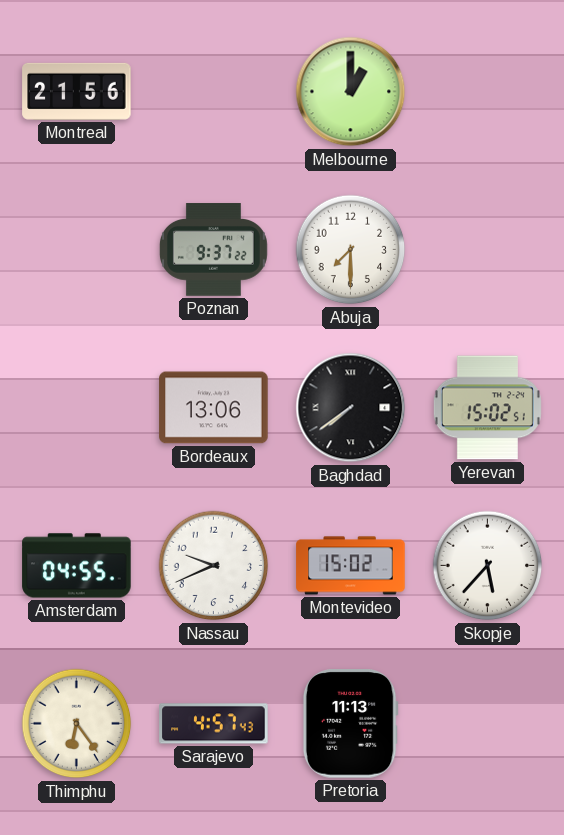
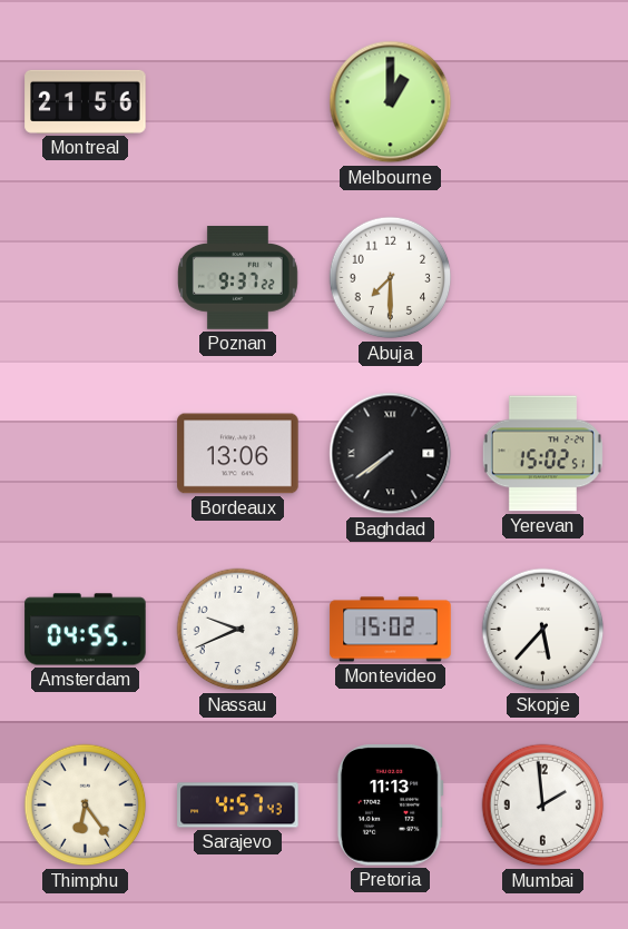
Mumbai: none -> 1:59 (543, 806)
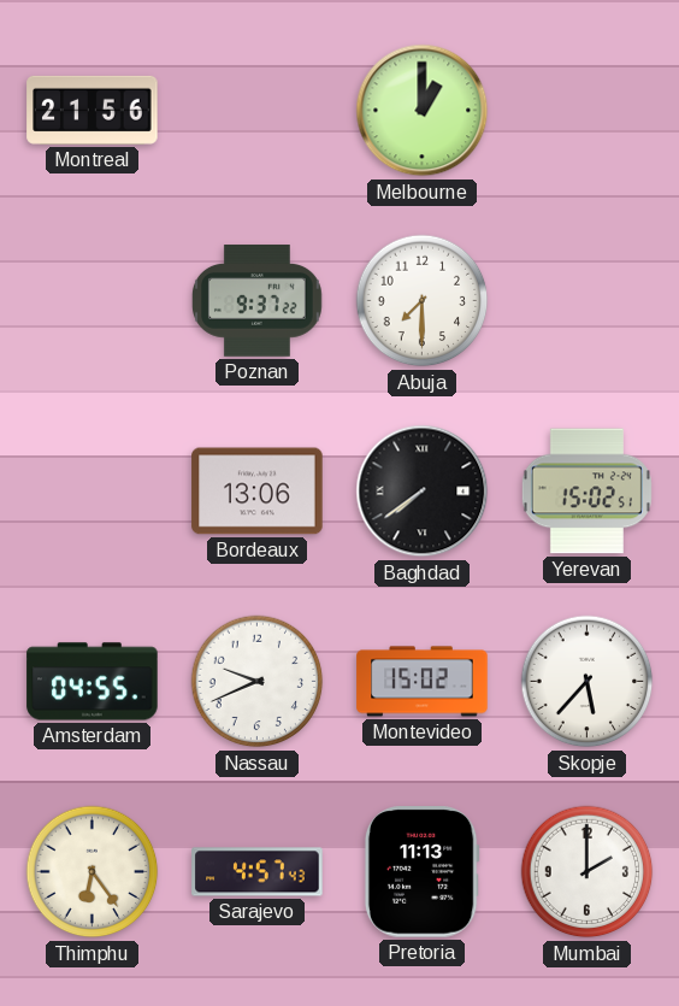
Mumbai: 1:59 -> 2:00 (588, 872)
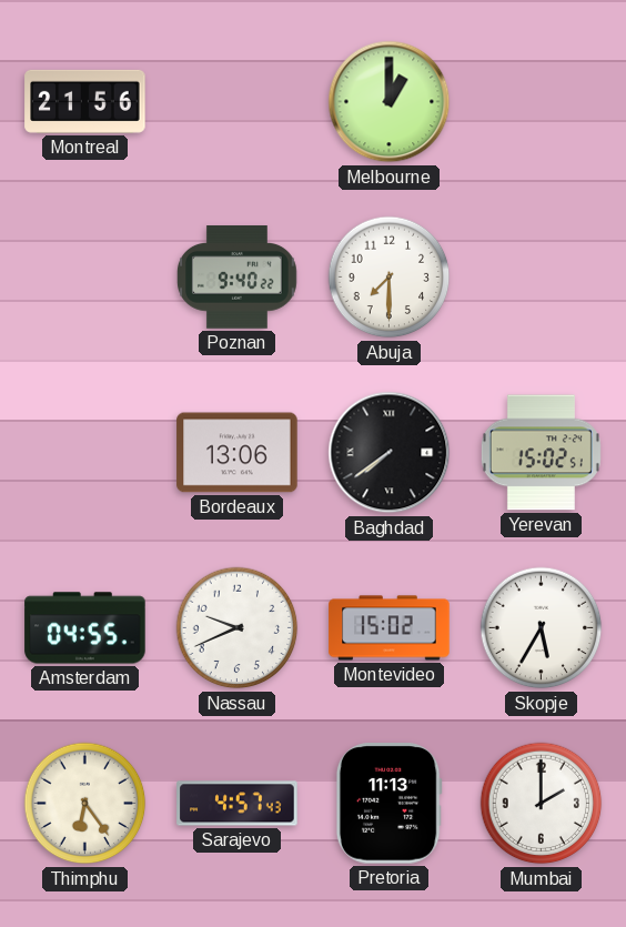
Poznan: 9:37 -> 9:40 (236, 278)
Skopje: 5:37 -> 5:35 (542, 628)
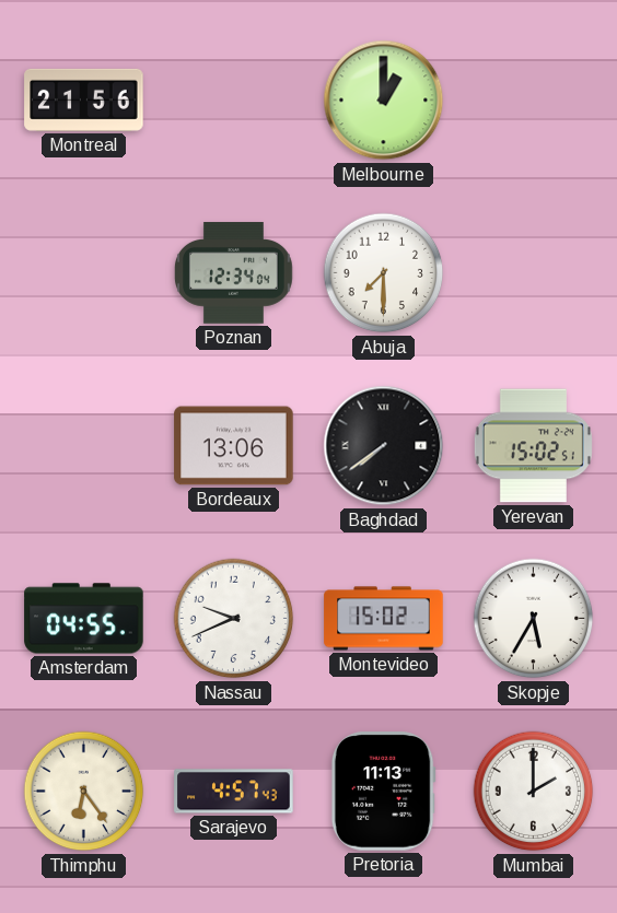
Poznan: 9:40 -> 12:34 (233, 273)
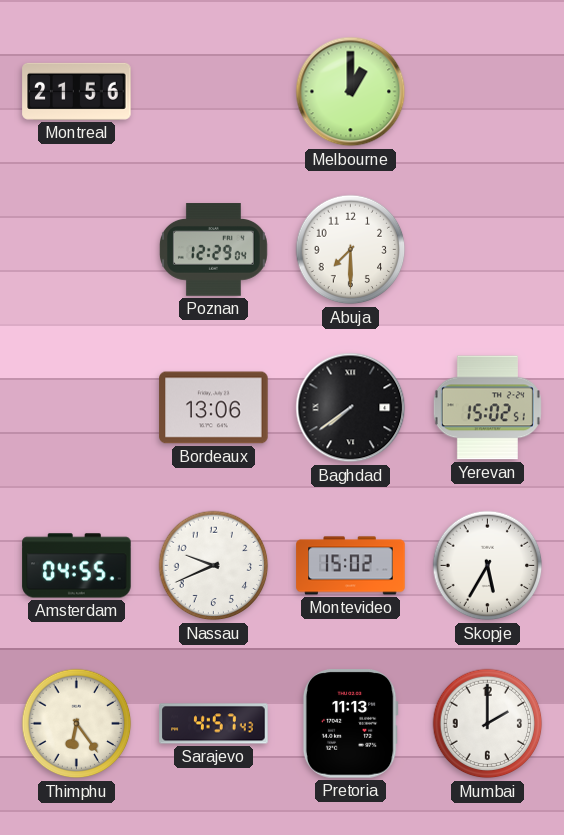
Poznan: 12:34 -> 12:29 (213, 250)
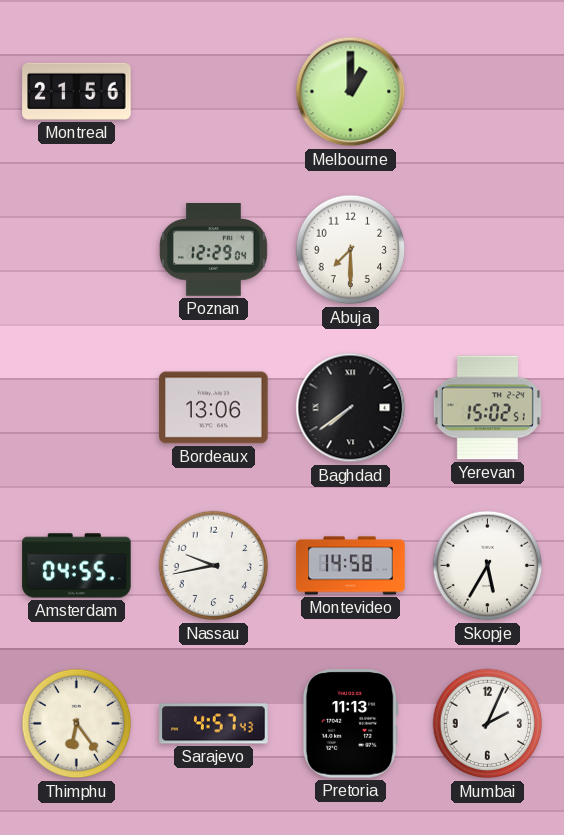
Nassau: 9:41 -> 9:43 (214, 566)
Montevideo: 15:02 -> 14:58 (351, 566)
Mumbai: 2:00 -> 2:04 (488, 724)
